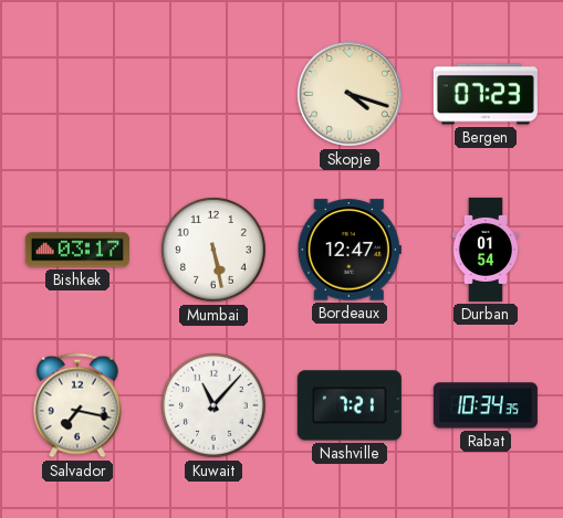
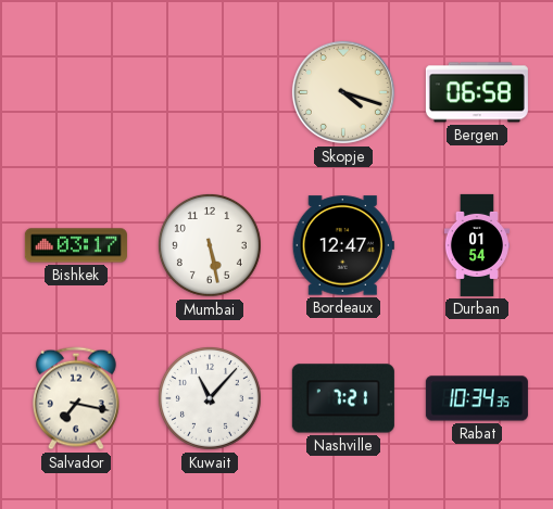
Bergen: 07:23 -> 06:58 (477, 92)
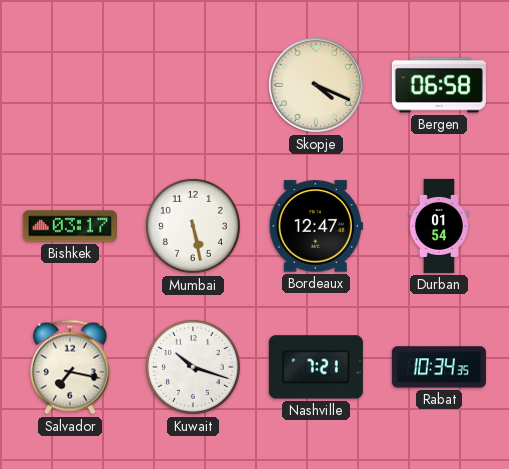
Skopje: 4:18 -> 4:19 (316, 85)
Kuwait: 11:07 -> 10:18 (193, 367)
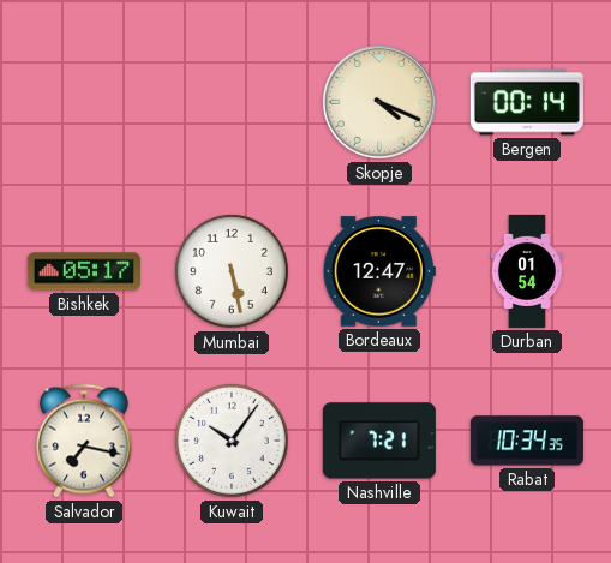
Bergen: 06:58 -> 00:14 (527, 102)
Bishkek: 03:17 -> 05:17 (84, 271)
Kuwait: 10:18 -> 10:06 (232, 441)
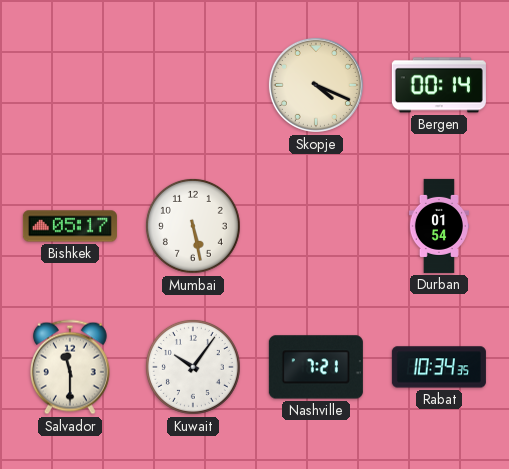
Bordeaux: 12:47 -> none (379, 271)
Salvador: 7:17 -> 11:30 (70, 367)
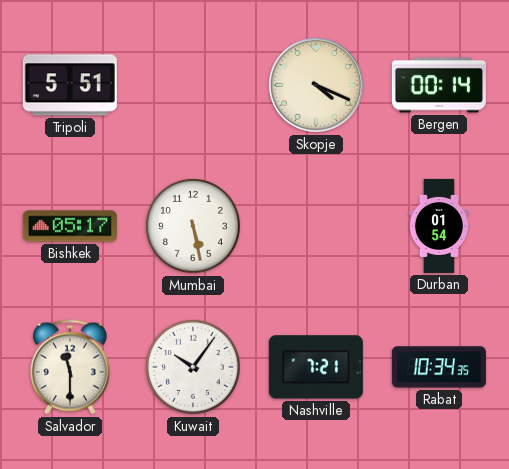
Tripoli: none -> 5:51 (70, 85)
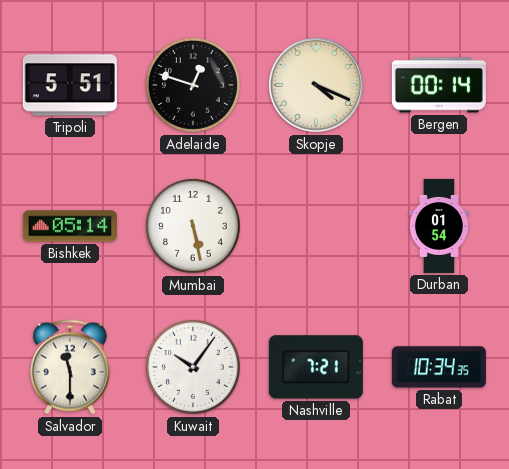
Adelaide: none -> 12:48 (193, 85)
Bishkek: 05:17 -> 05:14 (70, 226)
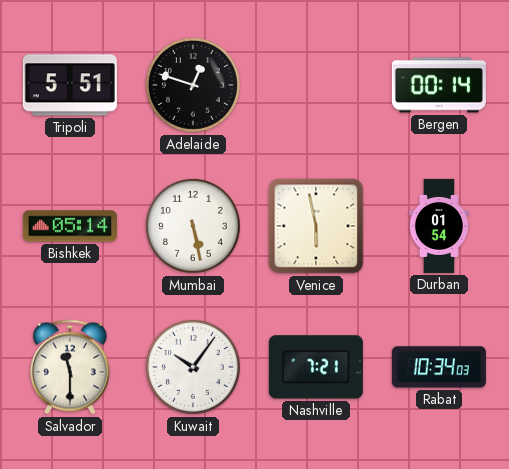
Skopje: 4:19 -> none (316, 85)
Venice: none -> 5:58 (316, 226)
Rabat: 10:34:35 -> 10:34:03 (439, 367)
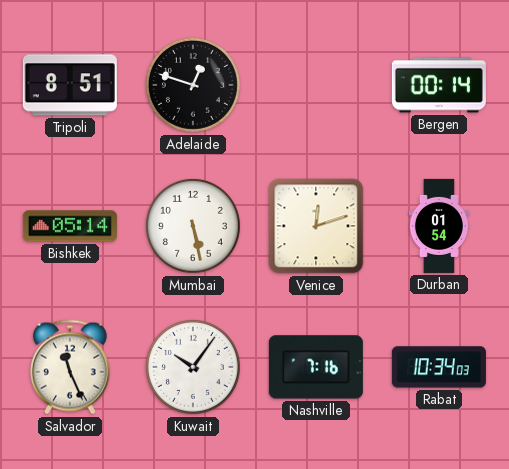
Tripoli: 5:51 -> 8:51 (70, 85)
Venice: 5:58 -> 12:12 (316, 226)
Salvador: 11:30 -> 11:26 (70, 367)
Nashville: 7:21 -> 7:16 (316, 367)
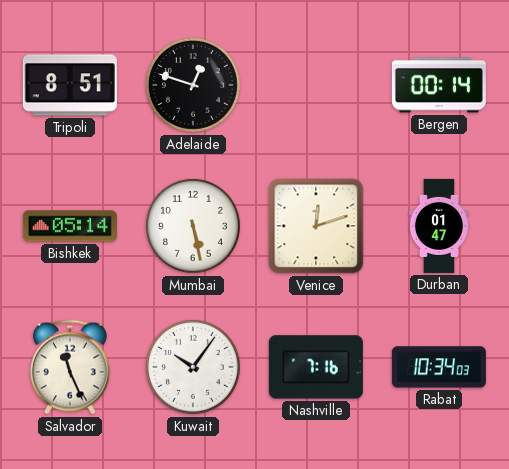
Durban: 01:54 -> 01:47 (438, 226)
